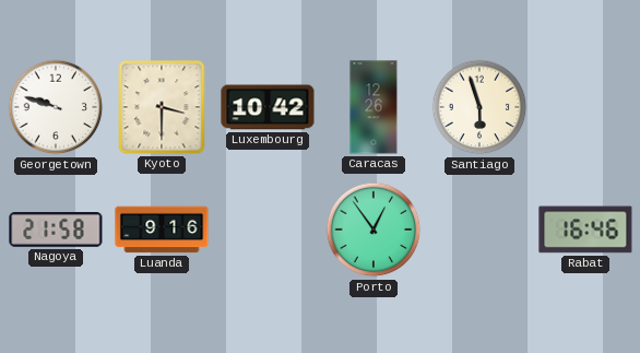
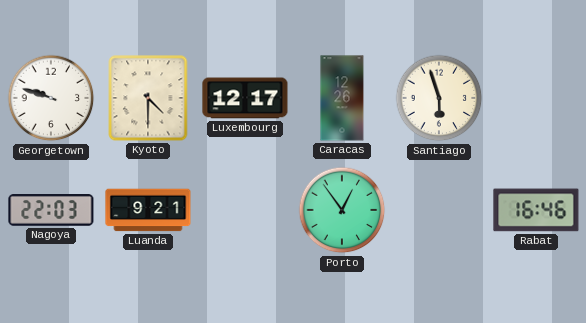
Kyoto: 3:30 -> 4:30 (148, 98)
Luxembourg: 10:42 -> 12:17 (245, 98)
Nagoya: 21:58 -> 22:03 (51, 211)
Luanda: 9:16 -> 9:21 (148, 210)
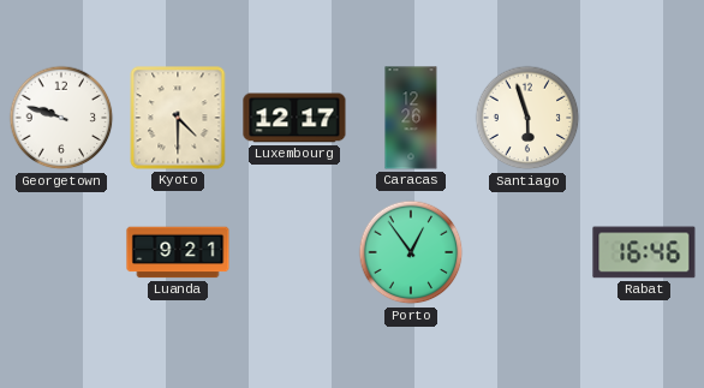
Nagoya: 22:03 -> none (51, 211)
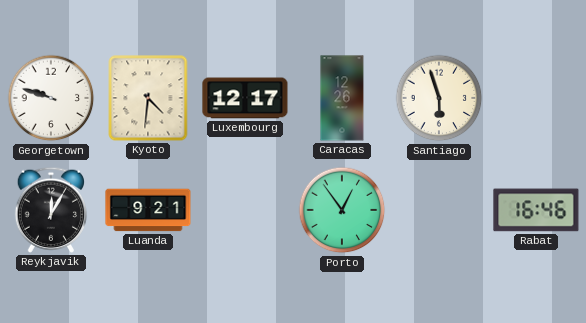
Kyoto: 4:30 -> 4:31 (148, 98)
Reykjavik: none -> 12:05 (51, 210)
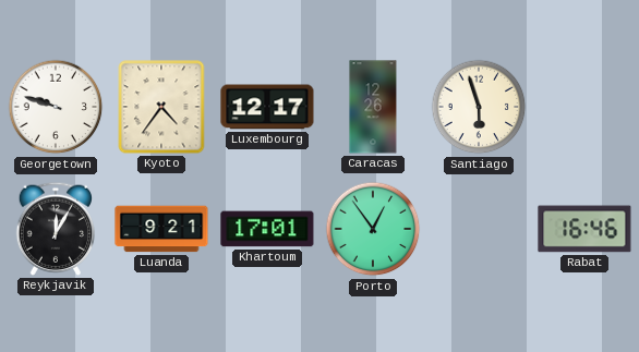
Kyoto: 4:31 -> 4:36 (161, 107)
Khartoum: none -> 17:01 (267, 229)
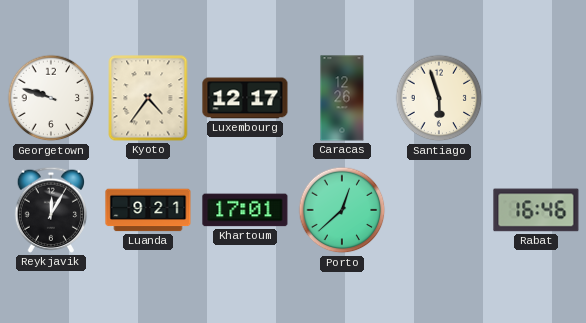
Porto: 12:54 -> 12:38 (342, 210)
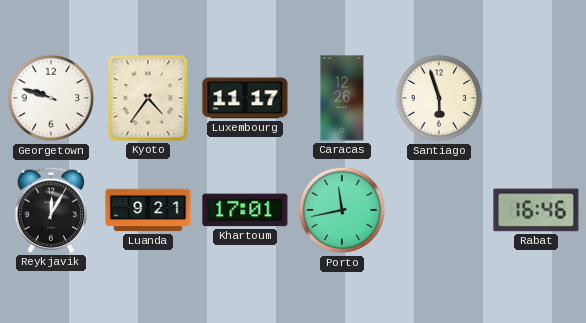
Luxembourg: 12:17 -> 11:17 (245, 98)
Porto: 12:38 -> 11:43 (342, 210)
